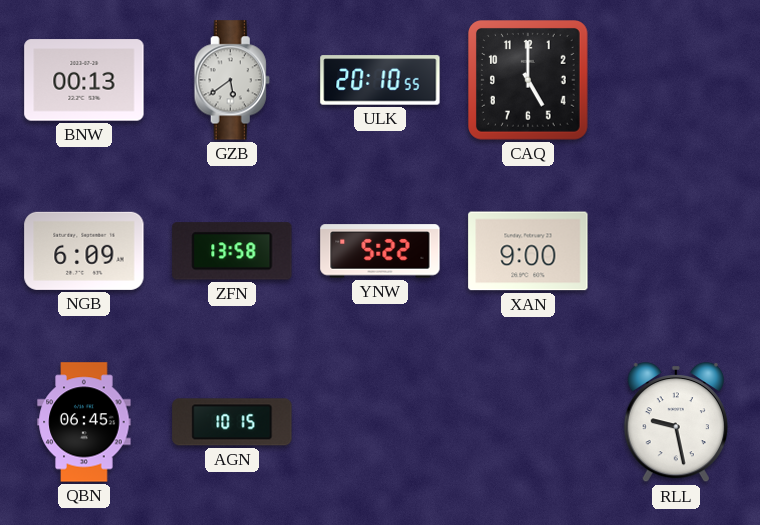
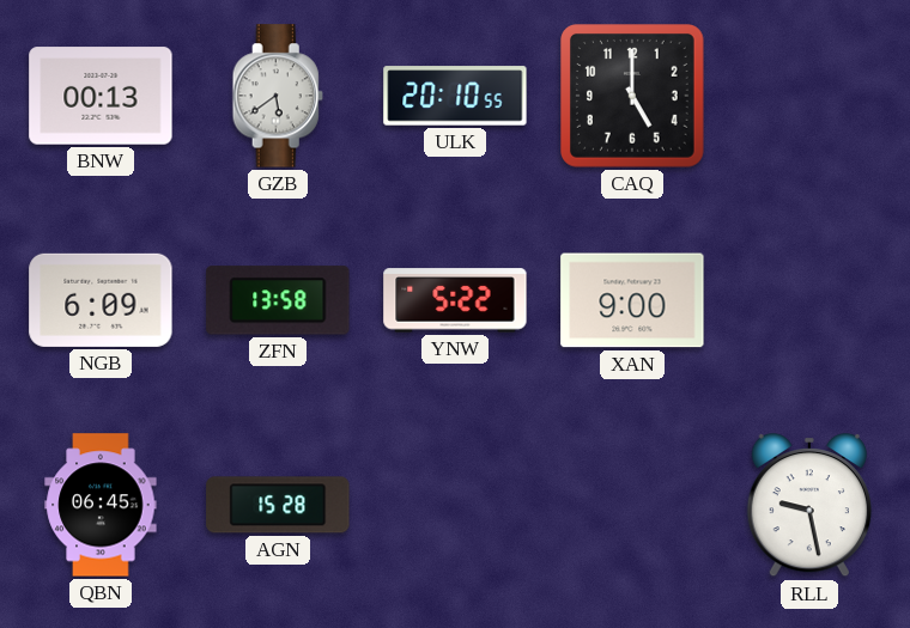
AGN: 10:15 -> 15:28 (278, 505)
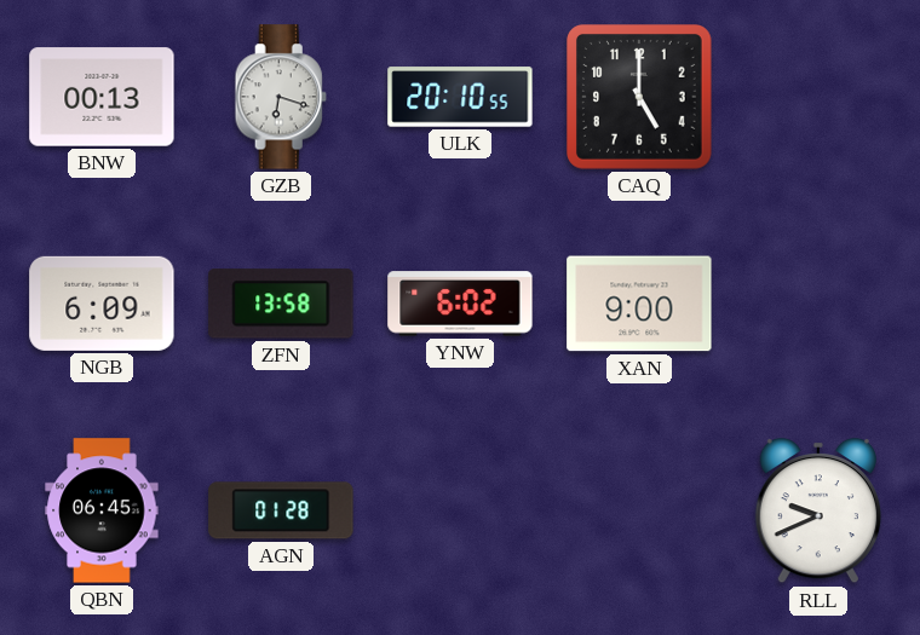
GZB: 5:39 -> 6:18 (281, 97)
YNW: 5:22 -> 6:02 (460, 304)
AGN: 15:28 -> 01:28 (281, 510)
RLL: 9:28 -> 9:41 (818, 510)
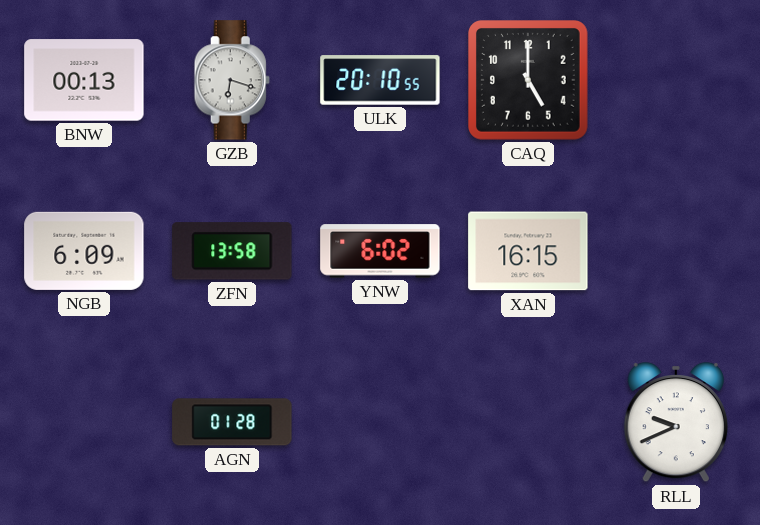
XAN: 9:00 -> 16:15 (528, 251)
QBN: 06:45 -> none (102, 510)
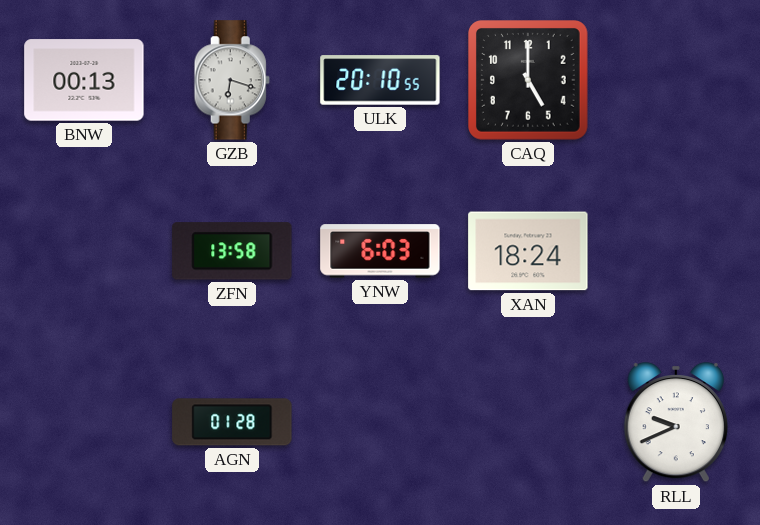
NGB: 6:09 -> none (84, 251)
YNW: 6:02 -> 6:03 (380, 251)
XAN: 16:15 -> 18:24 (528, 251)
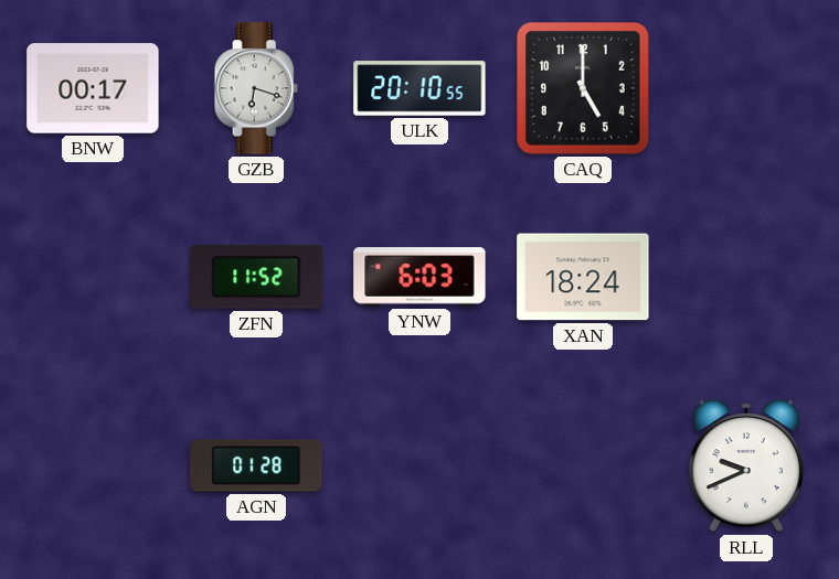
BNW: 00:13 -> 00:17 (93, 88)
ZFN: 13:58 -> 11:52 (256, 277)
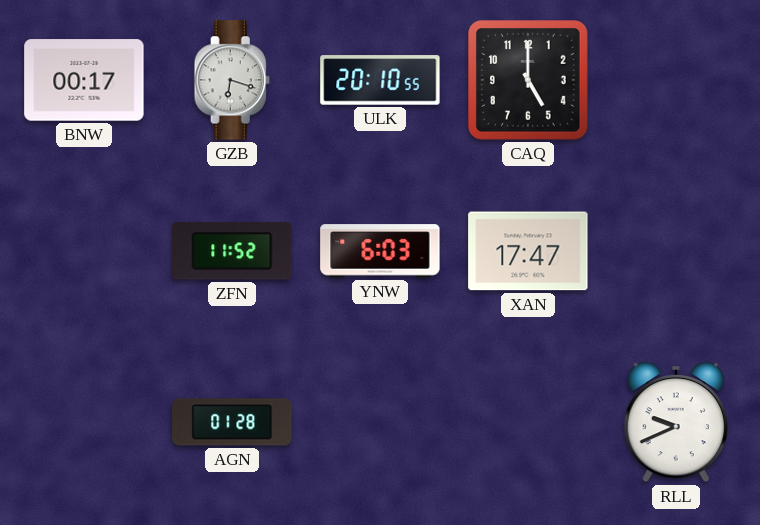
XAN: 18:24 -> 17:47 (528, 251)
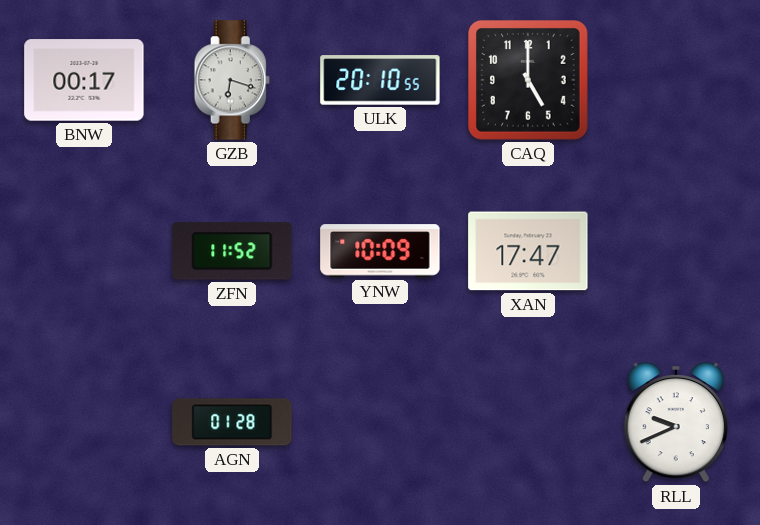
YNW: 6:03 -> 10:09 (380, 251)
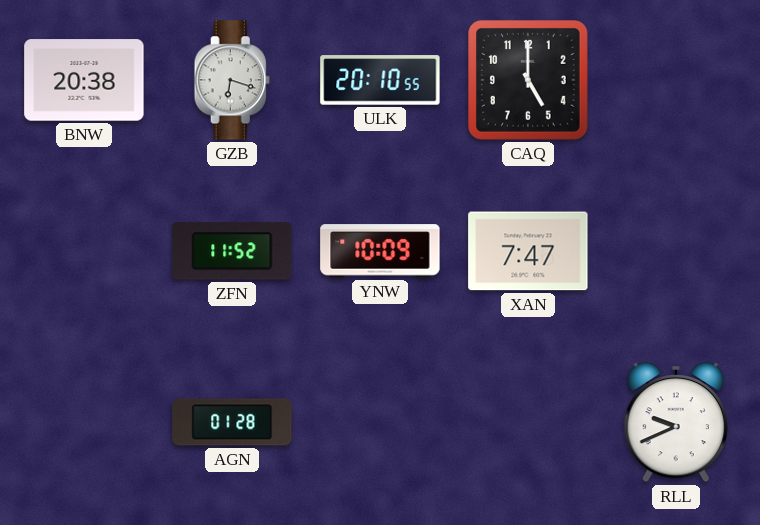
BNW: 00:17 -> 20:38 (84, 80)
XAN: 17:47 -> 7:47 (528, 251)
